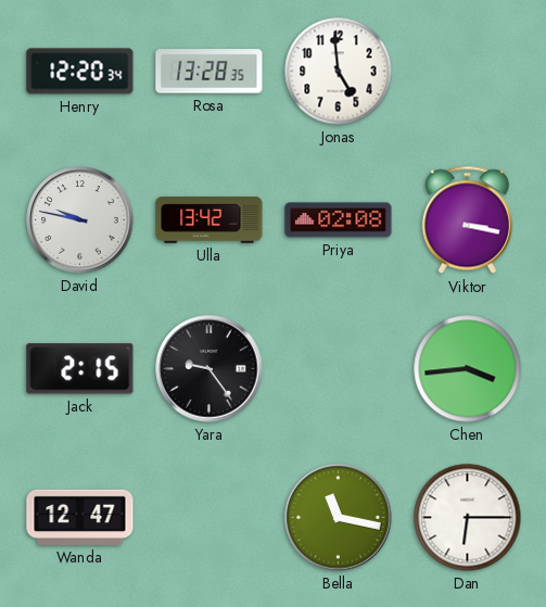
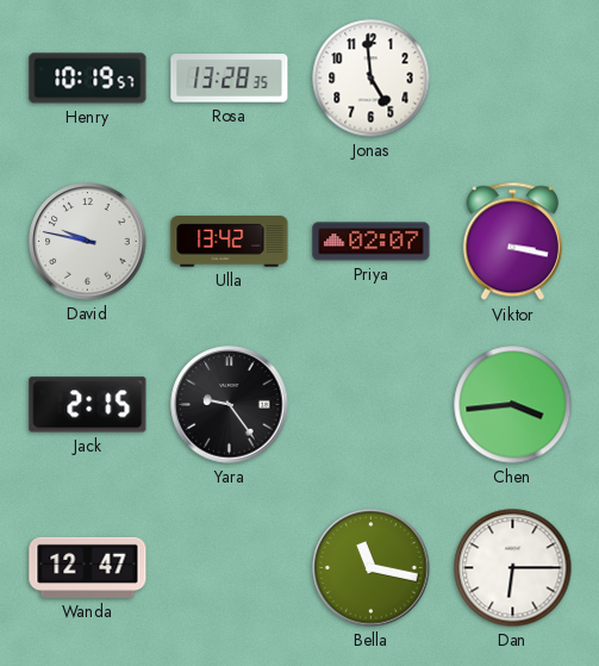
Henry: 12:20 -> 10:19 (88, 79)
Priya: 02:08 -> 02:07 (372, 242)
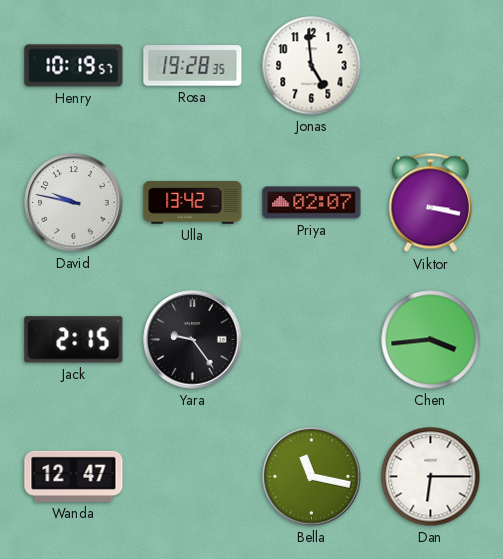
Rosa: 13:28 -> 19:28 (193, 66)
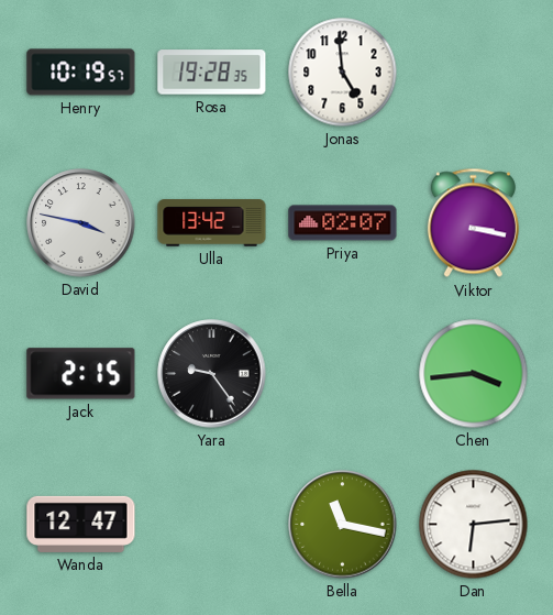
David: 9:47 -> 3:47 (81, 223)
Dan: 6:15 -> 6:14 (474, 525)
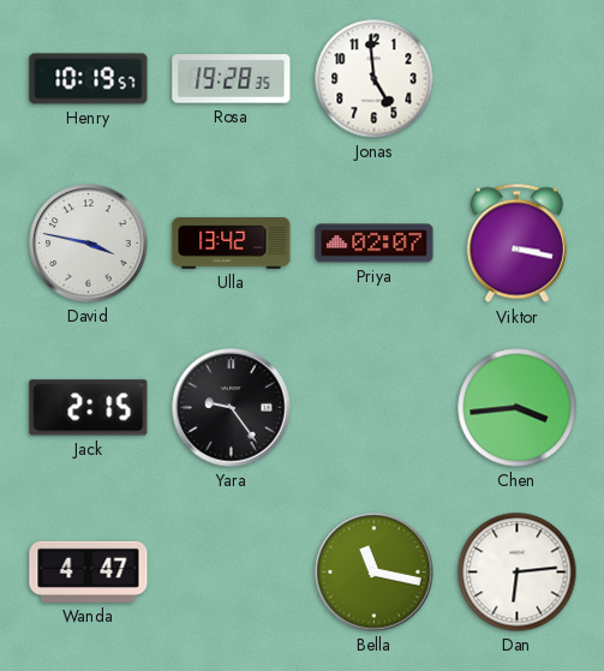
Wanda: 12:47 -> 4:47 (89, 571)
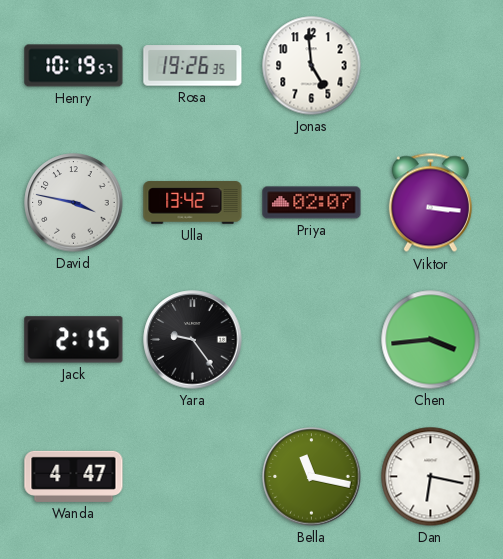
Rosa: 19:28 -> 19:26 (193, 66)
Viktor: 3:17 -> 3:16 (430, 203)
Dan: 6:14 -> 6:17 (431, 477)
